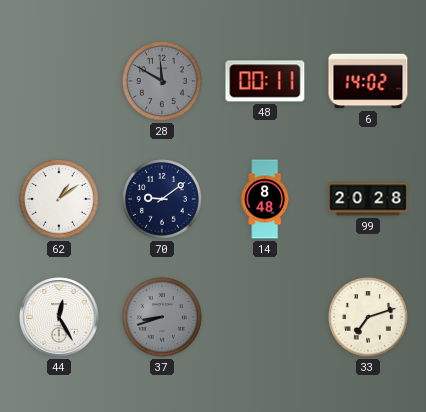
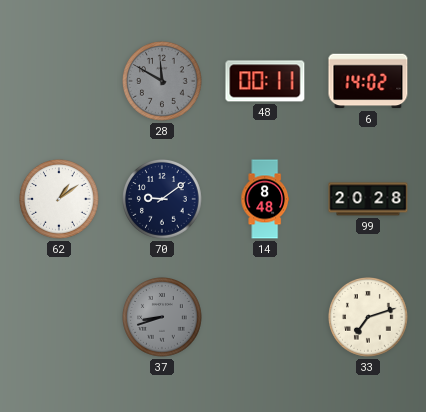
44: 12:25 -> none (59, 317)
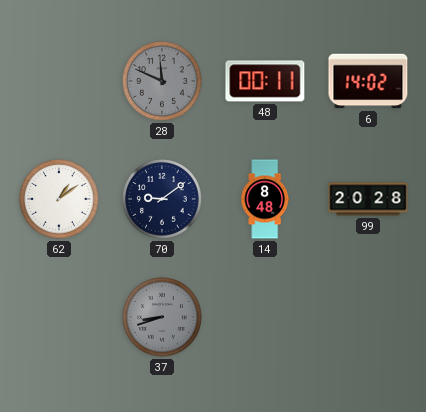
28: 11:50 -> 11:49 (163, 82)
33: 7:12 -> none (369, 318)
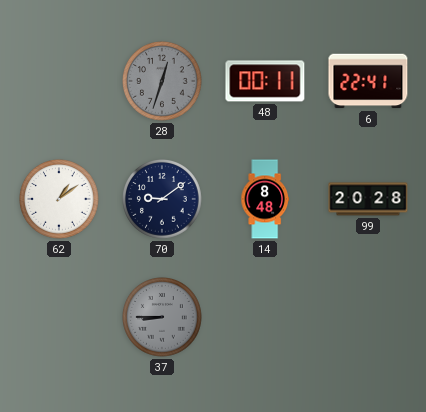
28: 11:49 -> 12:33 (163, 82)
6: 14:02 -> 22:41 (368, 81)
37: 8:42 -> 8:45 (163, 318)
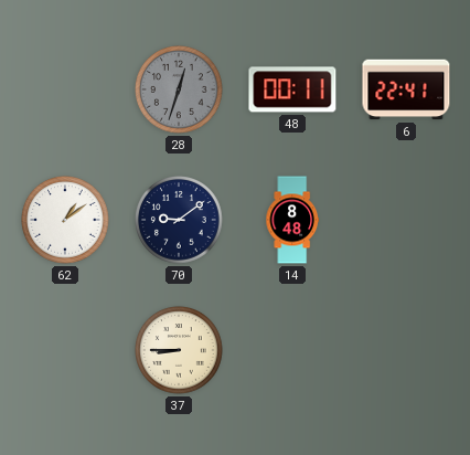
99: 20:28 -> none (368, 199)
37 dial: grey -> cream (180, 351)
